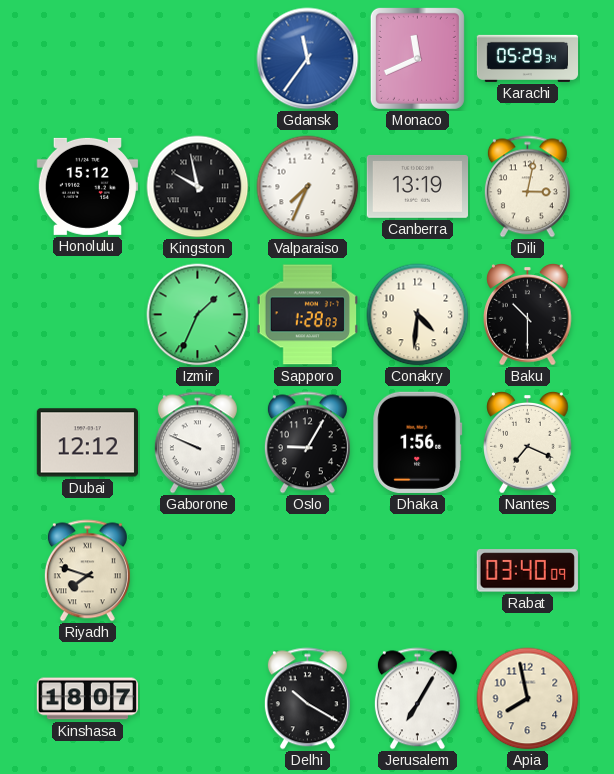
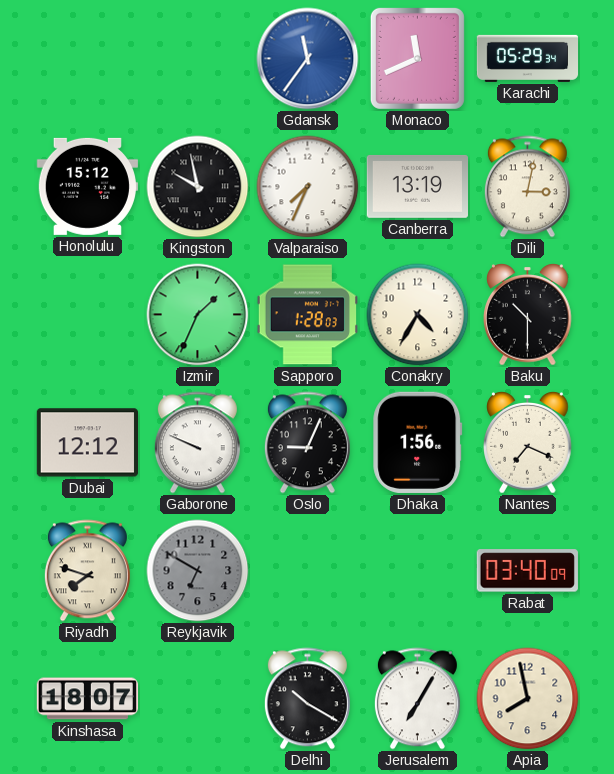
Conakry: 4:31 -> 4:35 (418, 315)
Oslo: 9:05 -> 9:04 (307, 443)
Reykjavik: none -> 6:50 (198, 571)
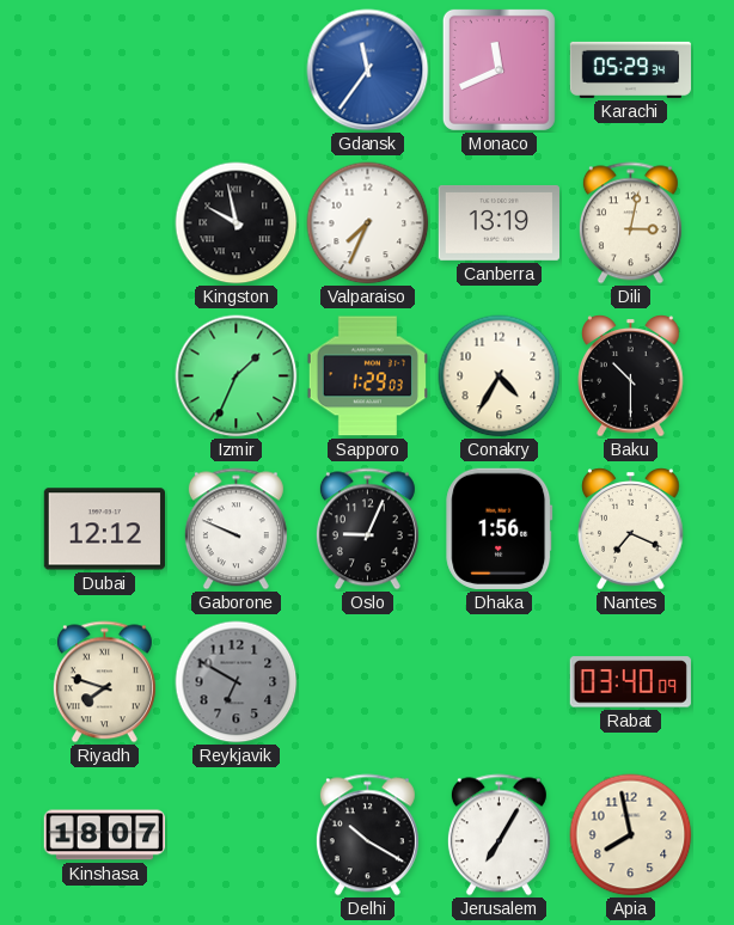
Honolulu: 15:12 -> none (87, 186)
Sapporo: 1:28 -> 1:29 (367, 376)
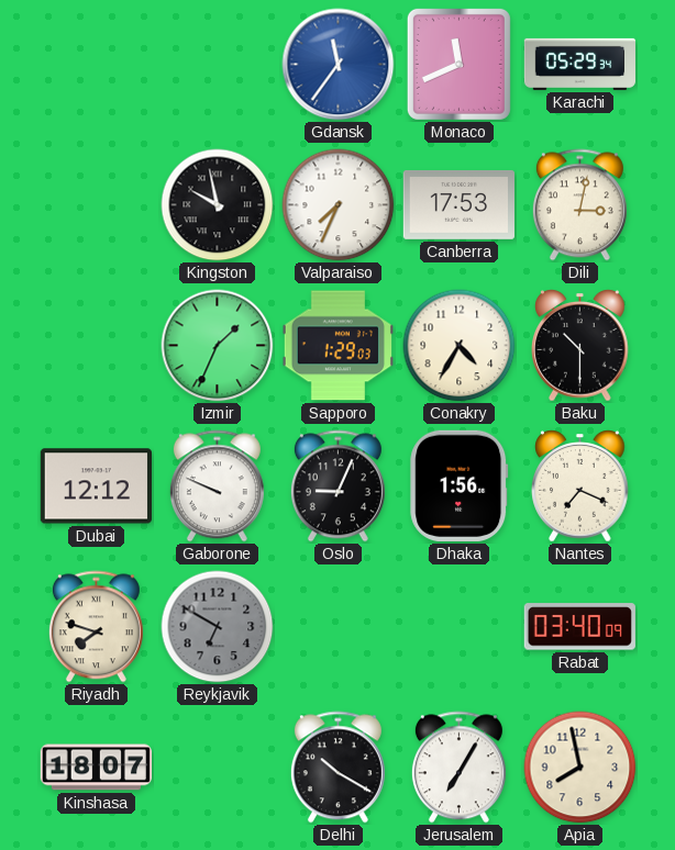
Canberra: 13:19 -> 17:53 (458, 204)
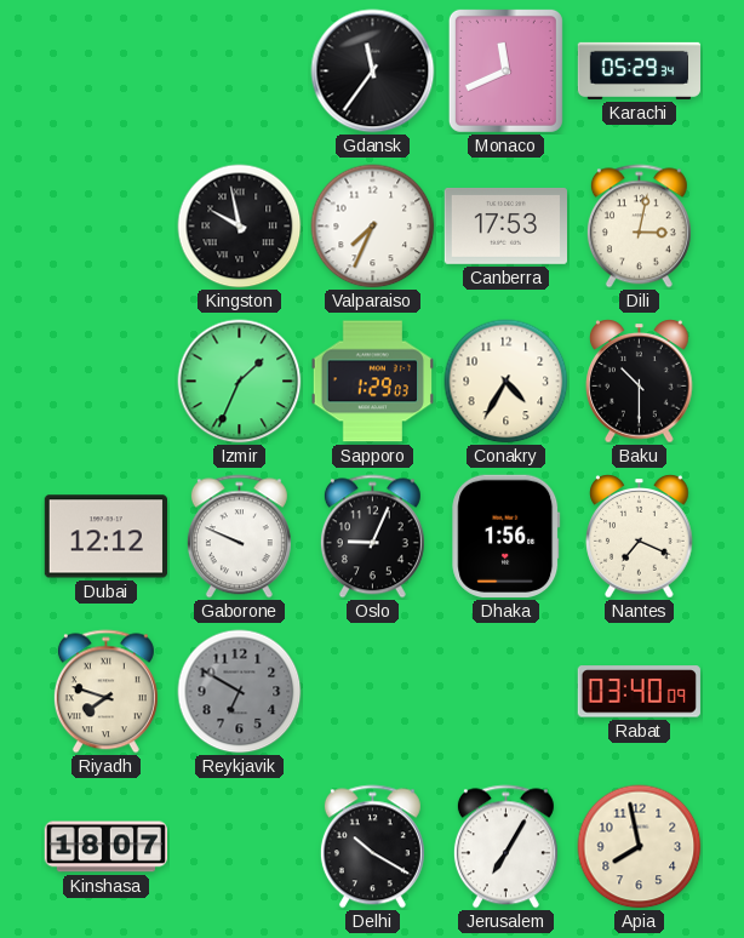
Gdansk dial: blue -> black (373, 72)
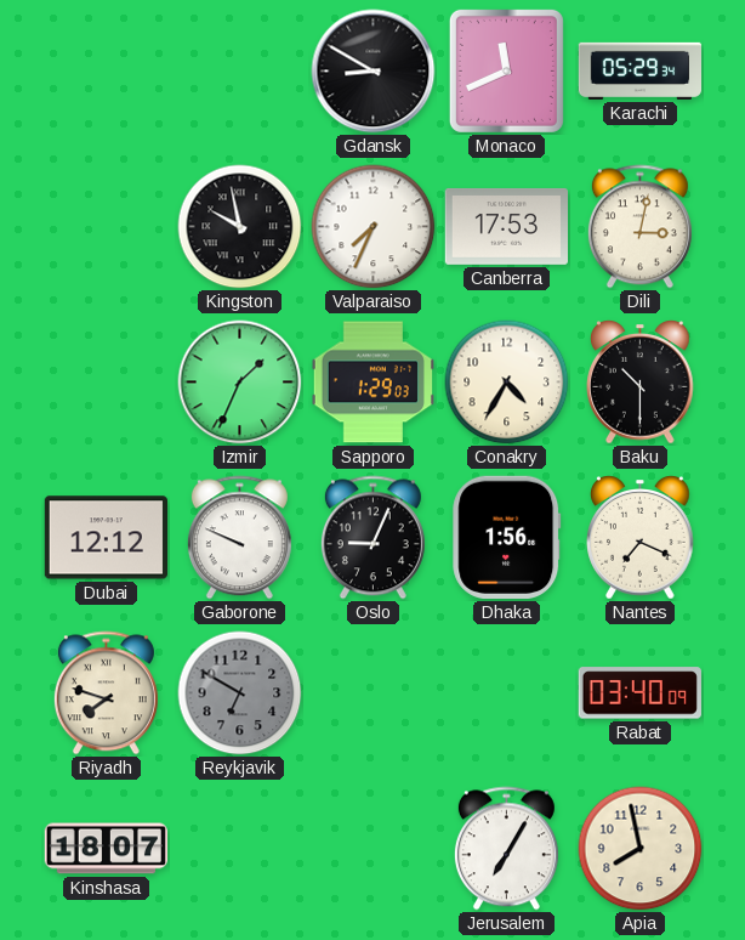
Gdansk: 11:36 -> 8:50 (374, 72)
Delhi: 10:20 -> none (372, 847)
